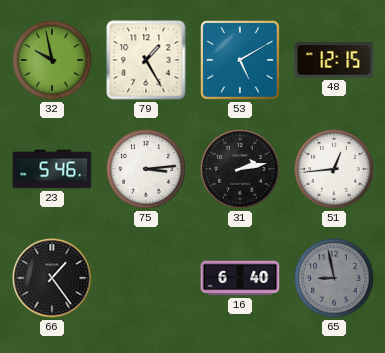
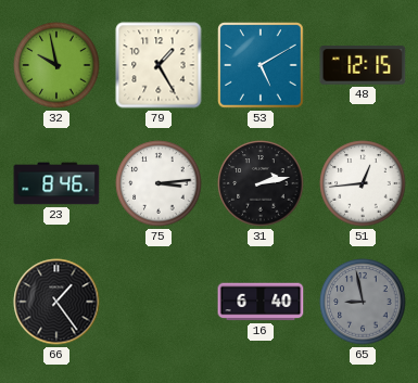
23: 5:46 -> 8:46 (56, 183)
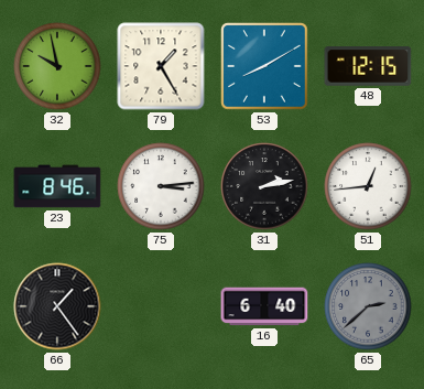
53: 5:10 -> 8:10 (264, 66)
65: 8:58 -> 2:38 (368, 306)
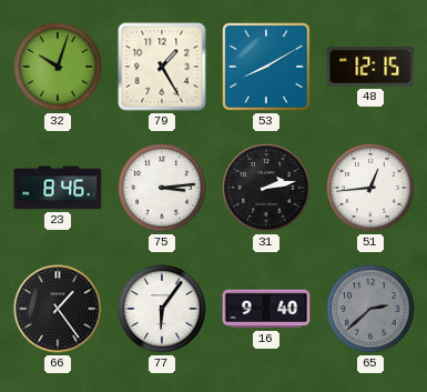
32: 9:58 -> 10:03 (58, 67)
77: none -> 6:06 (162, 309)
16: 6:40 -> 9:40 (266, 309)
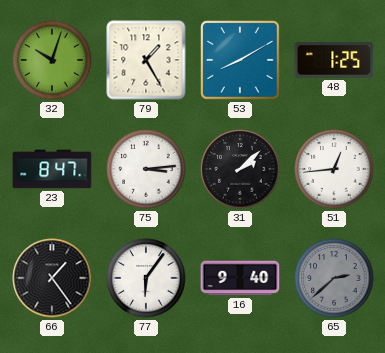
48: 12:15 -> 1:25 (334, 60)
23: 8:46 -> 8:47 (52, 169)
31: 2:13 -> 2:08 (240, 169)
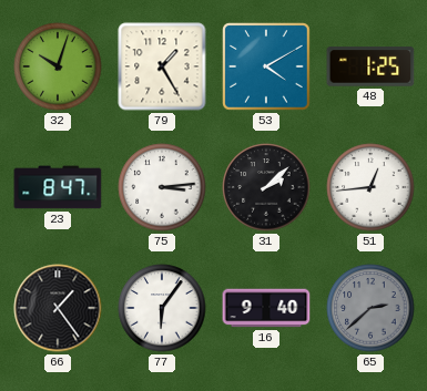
53: 8:10 -> 4:10 (266, 66)
